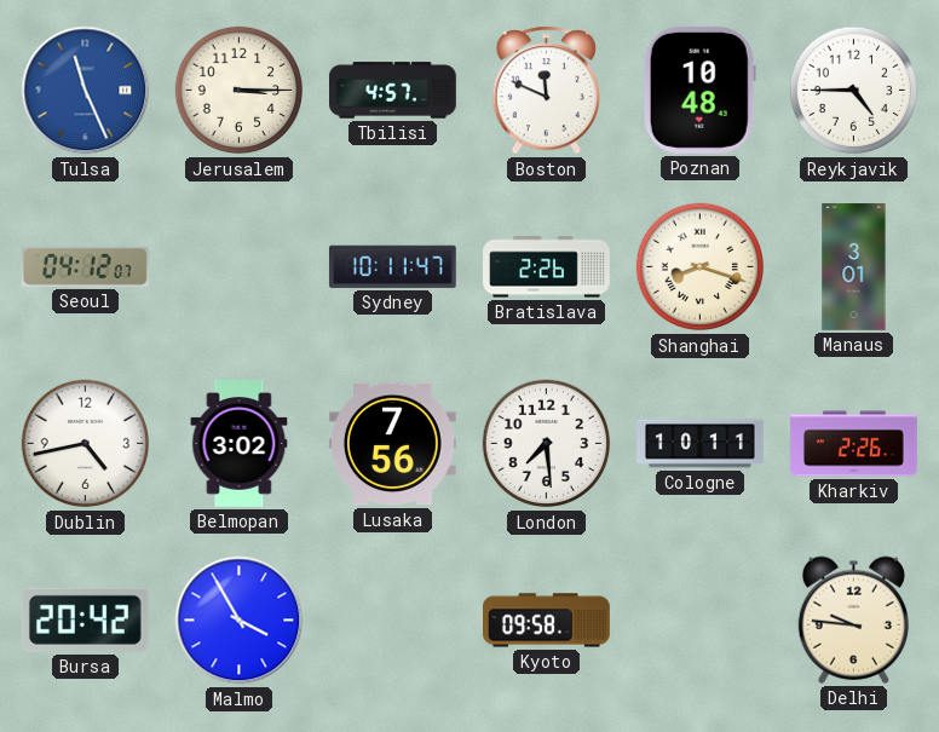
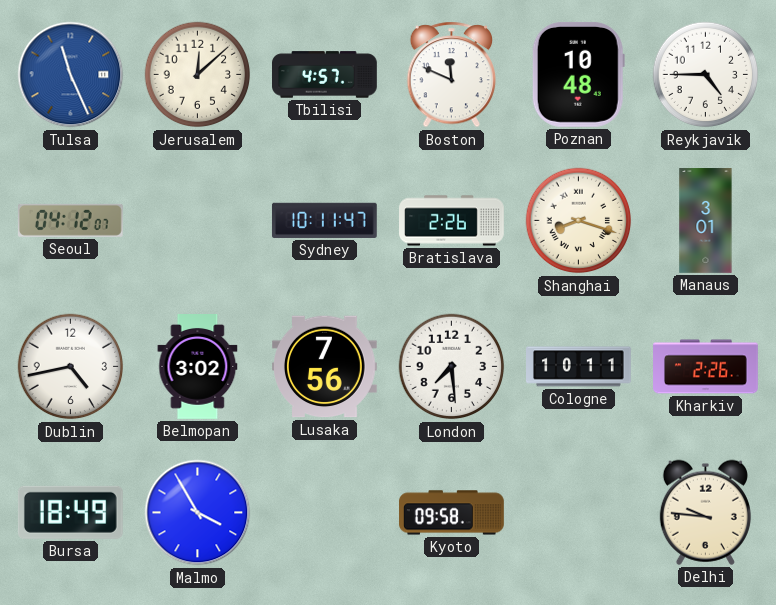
Jerusalem: 3:15 -> 12:08 (198, 75)
Bursa: 20:42 -> 18:49 (70, 512)
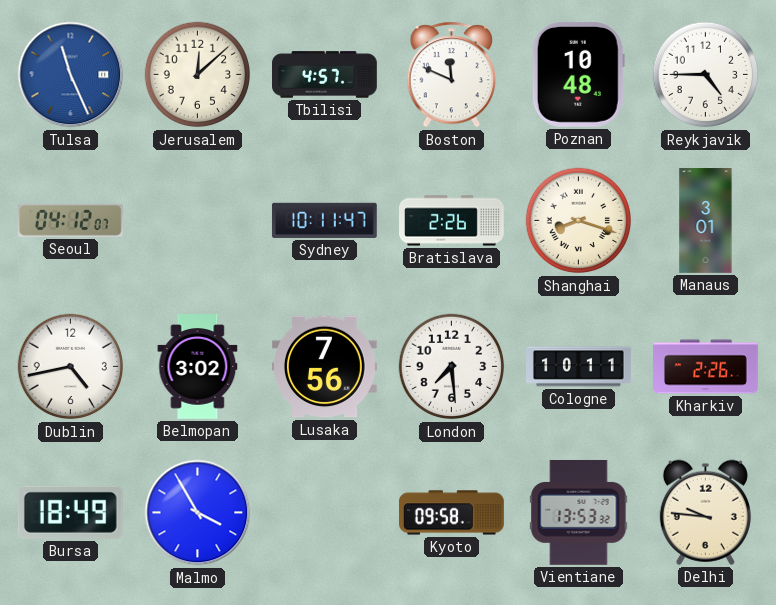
Vientiane: none -> 13:53 (579, 512)
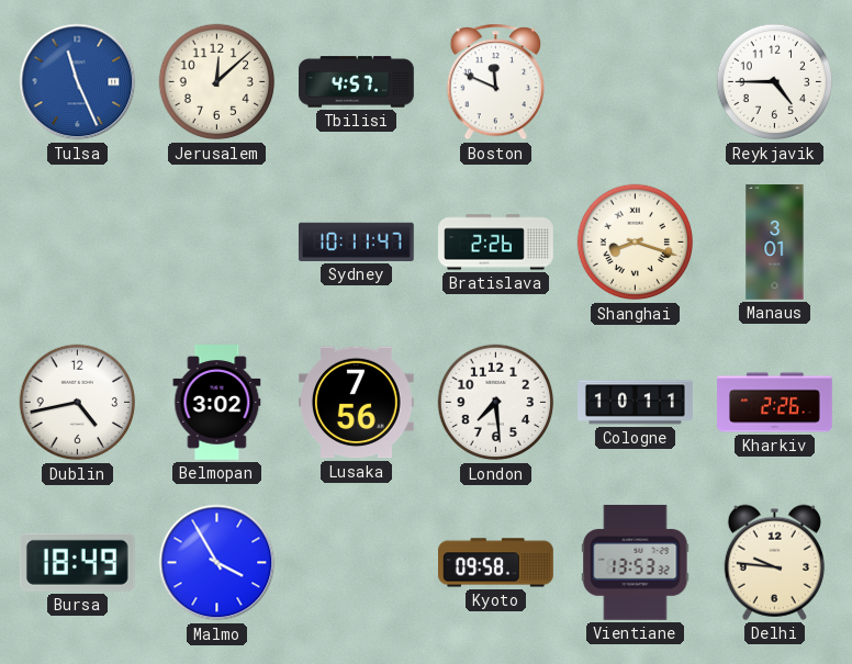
Poznan: 10:48 -> none (578, 74)
Seoul: 04:12 -> none (70, 220)
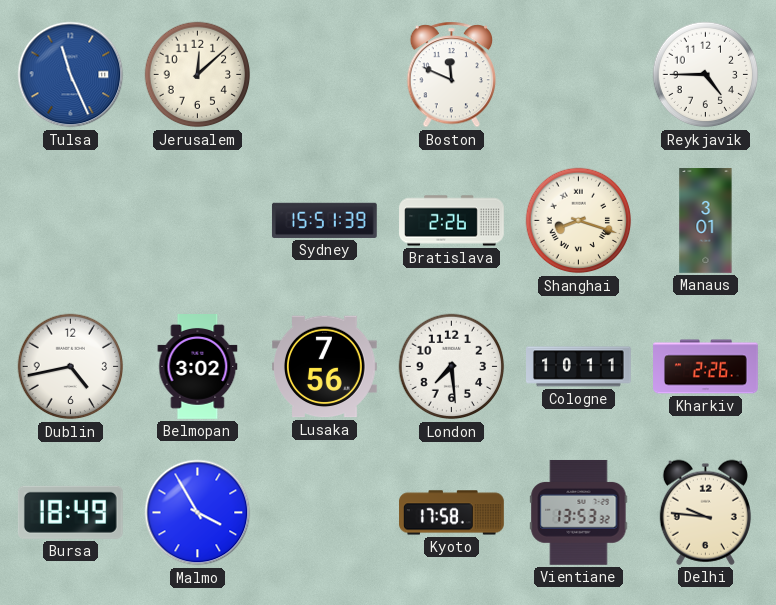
Tbilisi: 4:57 -> none (357, 82)
Sydney: 10:11 -> 15:51 (324, 220)
Kyoto: 09:58 -> 17:58 (452, 513)
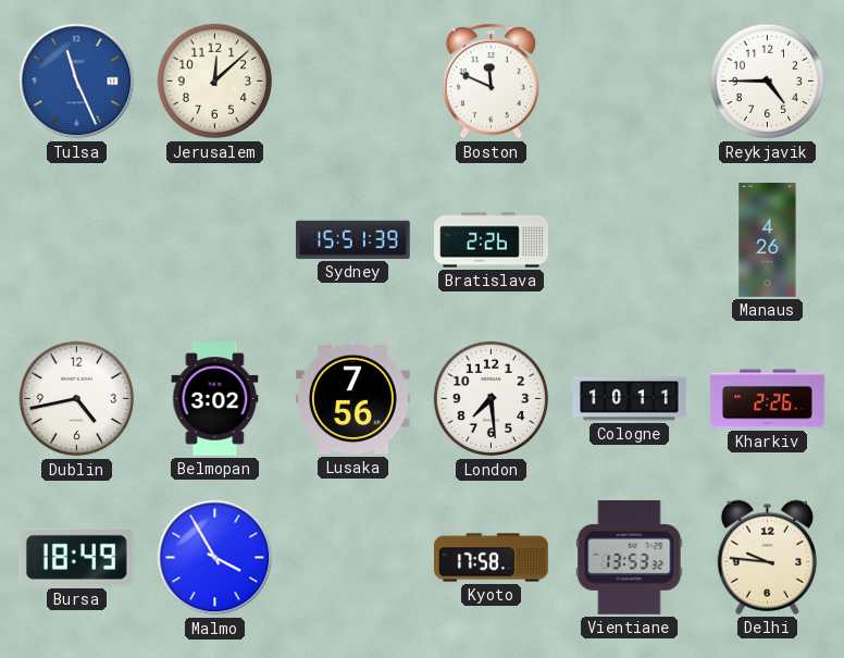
Shanghai: 8:18 -> none (579, 221)
Manaus: 3:01 -> 4:26 (768, 240)
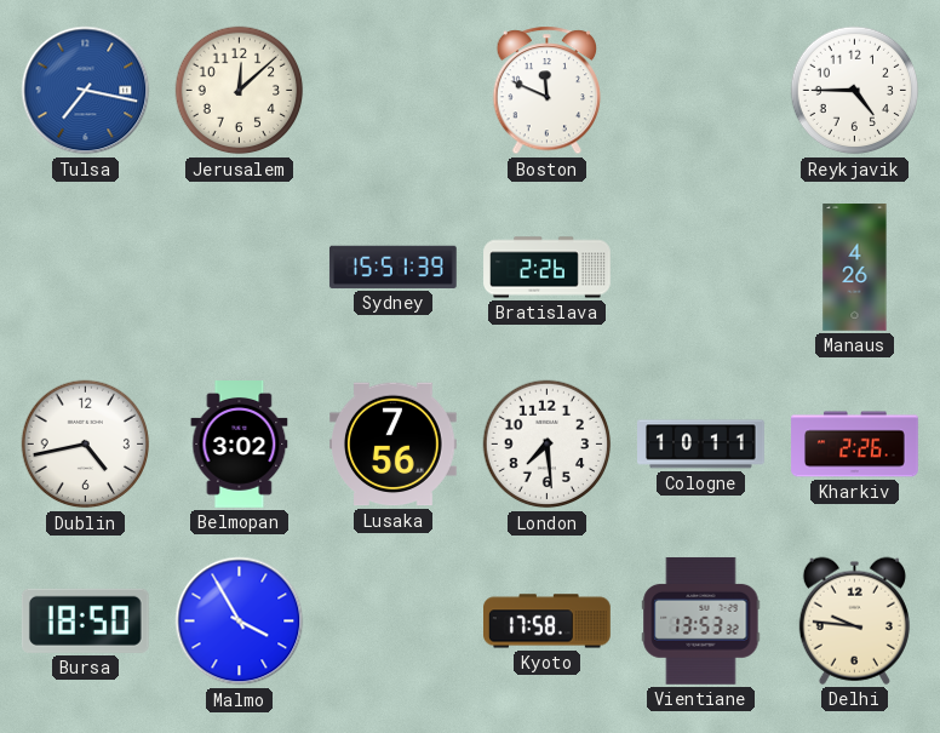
Tulsa: 11:26 -> 7:17 (86, 91)
Bursa: 18:49 -> 18:50 (85, 620)
